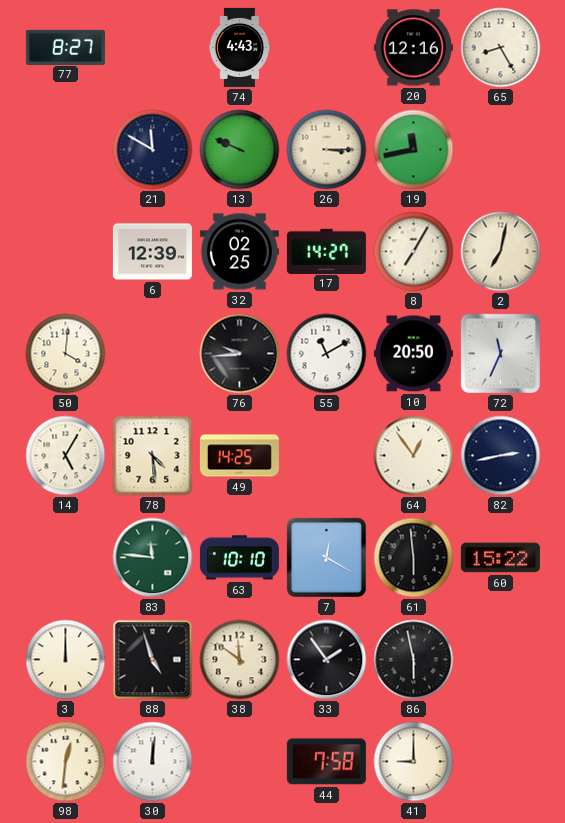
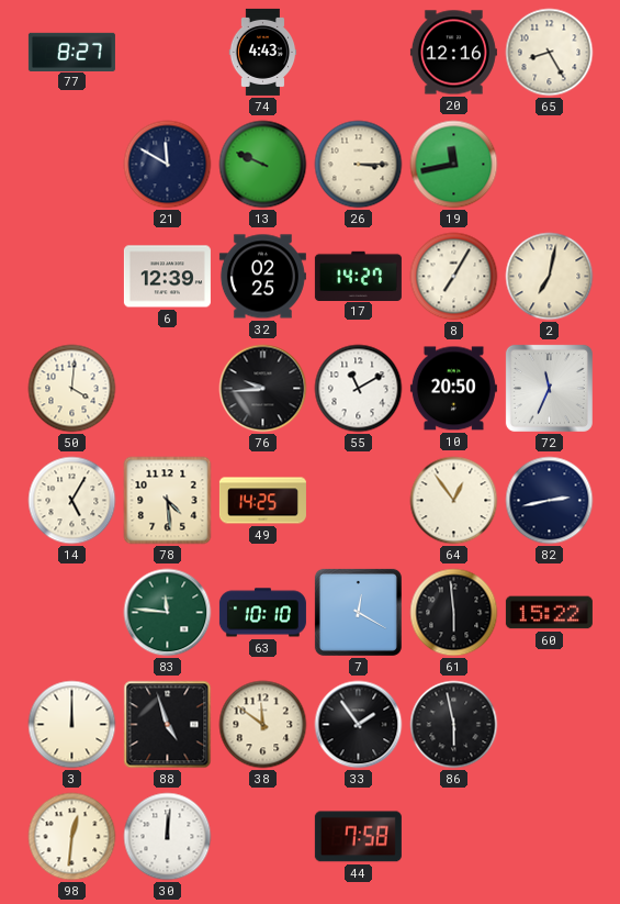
41: 9:00 -> none (414, 762)
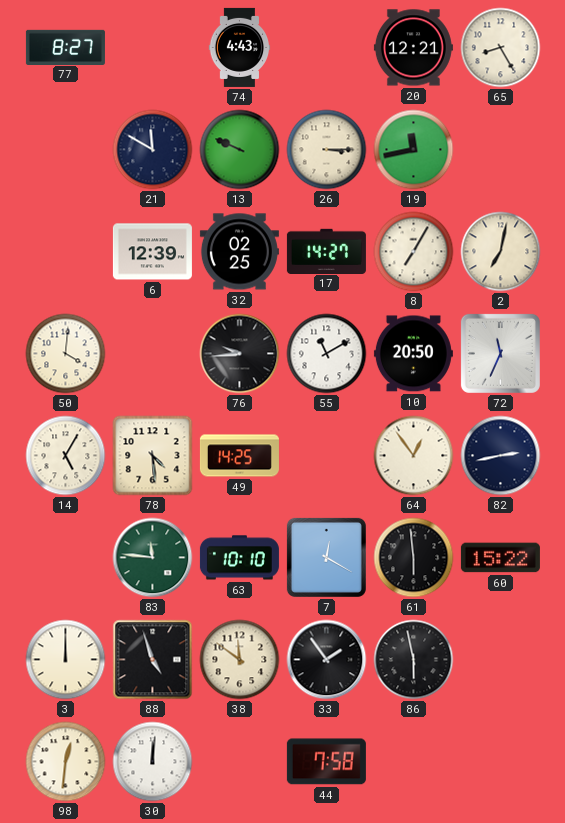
20: 12:16 -> 12:21 (413, 48)
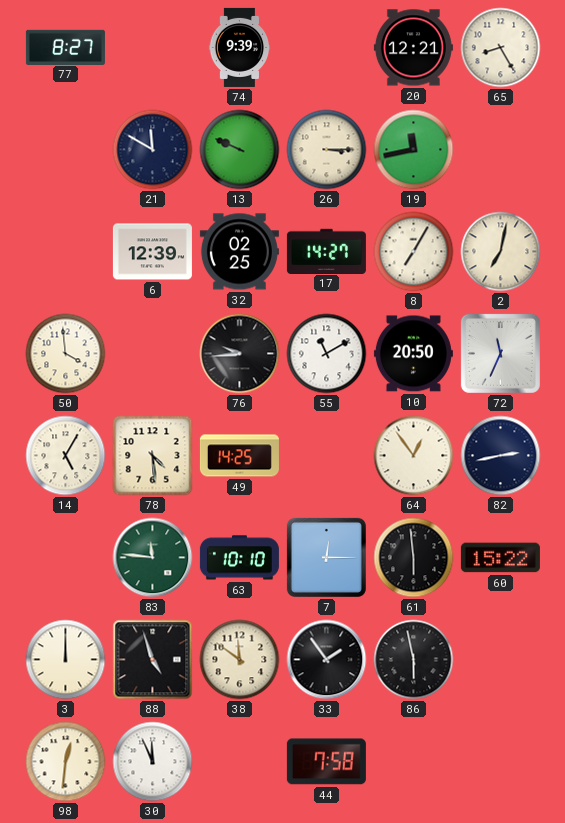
74: 4:43 -> 9:39 (240, 47)
50: 4:01 -> 3:59 (66, 354)
7: 12:20 -> 12:15 (326, 557)
30: 12:01 -> 11:56 (153, 762)
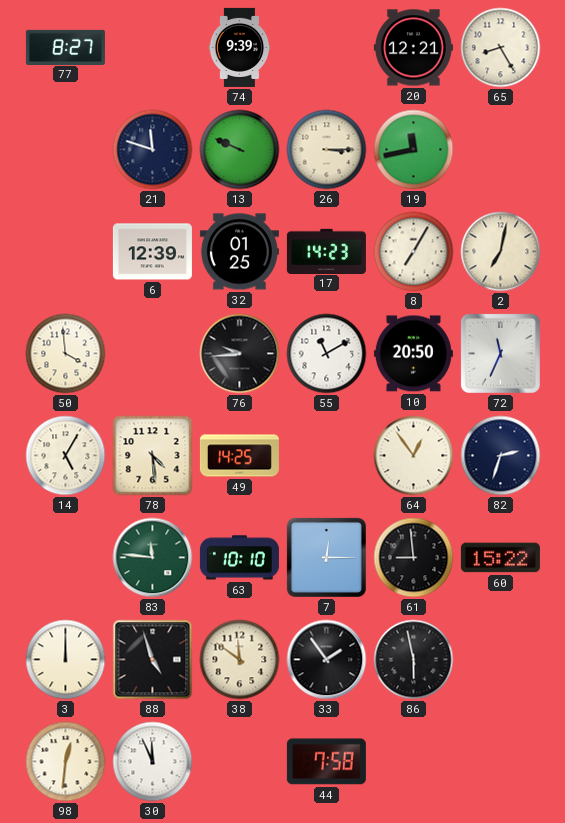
21: 11:50 -> 11:48 (153, 150)
32: 02:25 -> 01:25 (239, 252)
17: 14:27 -> 14:23 (326, 251)
82: 2:43 -> 2:33 (501, 456)
61: 5:59 -> 8:59 (414, 558)
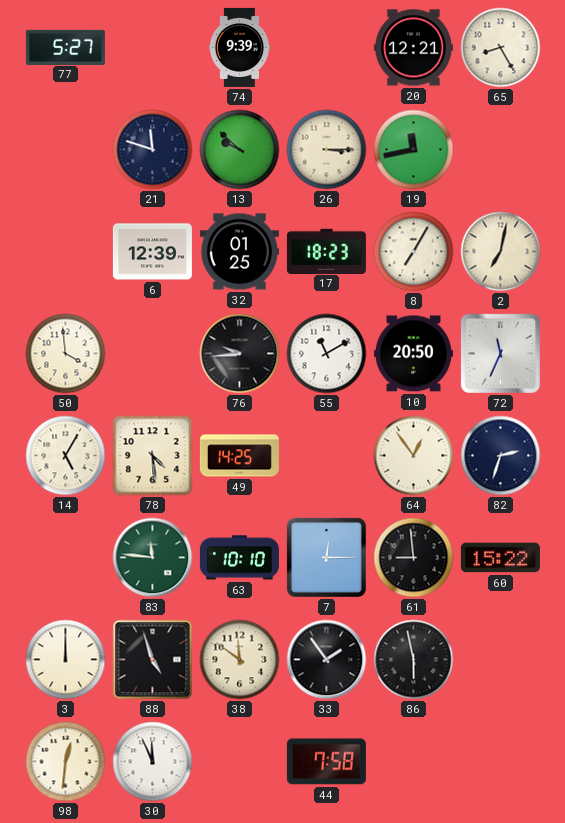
77: 8:27 -> 5:27 (65, 47)
13: 9:49 -> 9:52 (240, 150)
17: 14:23 -> 18:23 (326, 251)
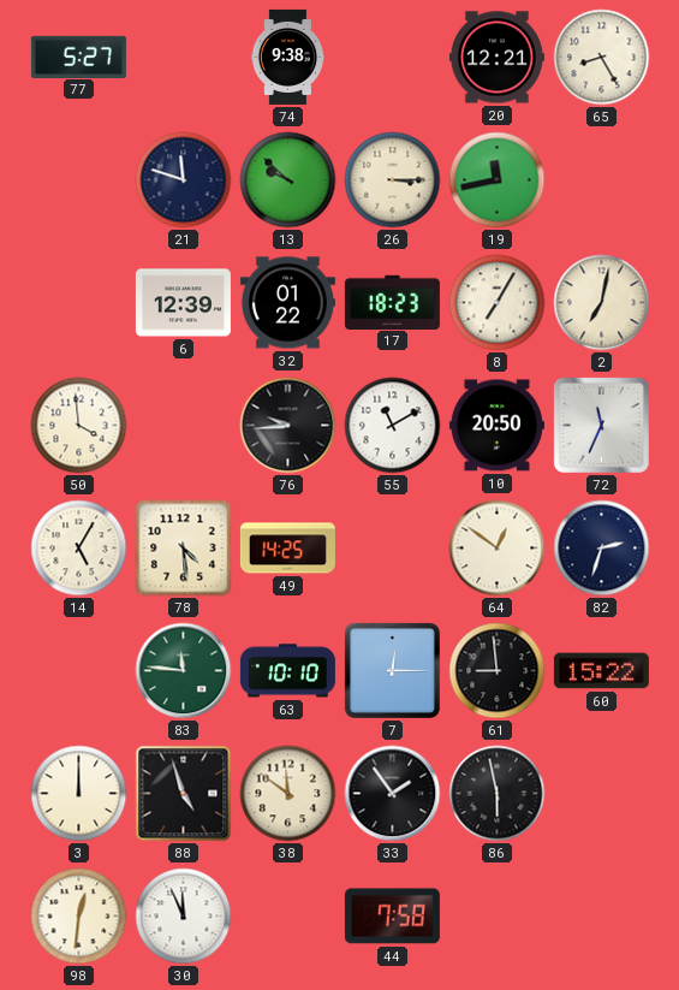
74: 9:39 -> 9:38 (288, 57)
32: 01:25 -> 01:22 (287, 303)
64: 12:54 -> 12:51 (498, 549)
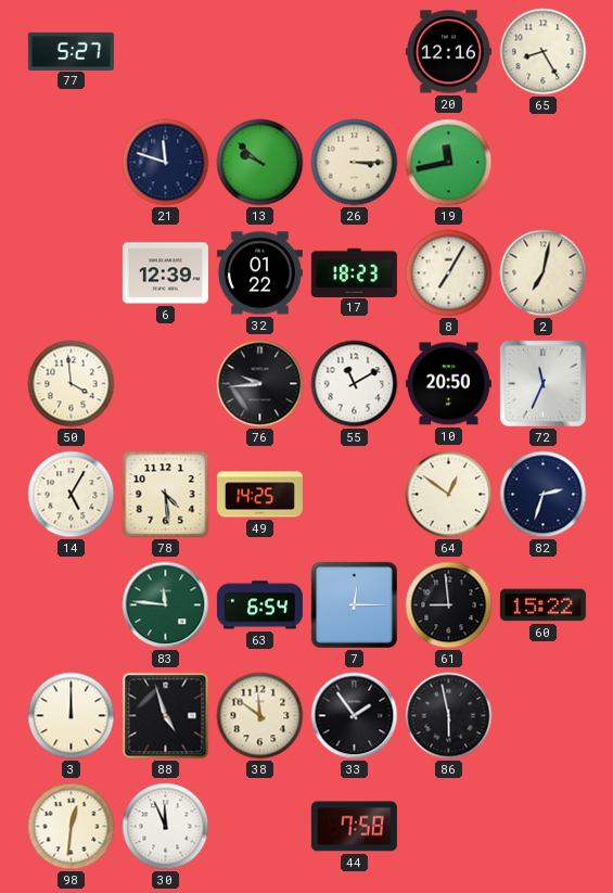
74: 9:38 -> none (288, 57)
20: 12:21 -> 12:16 (448, 52)
63: 10:10 -> 6:54 (259, 605)
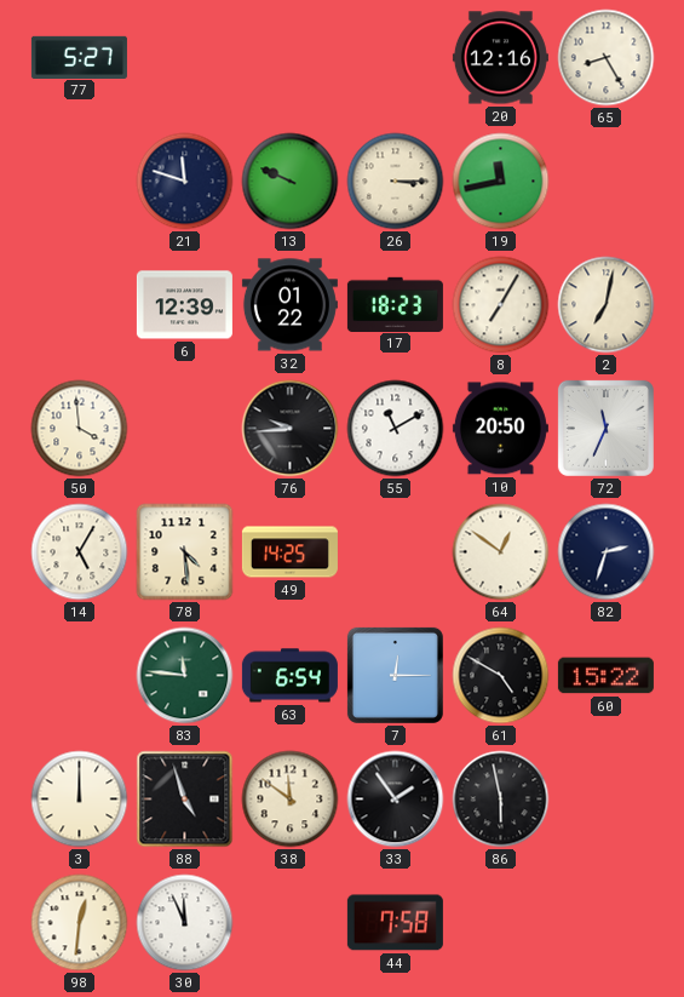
13: 9:52 -> 9:49 (291, 182)
61: 8:59 -> 4:50 (501, 676)
